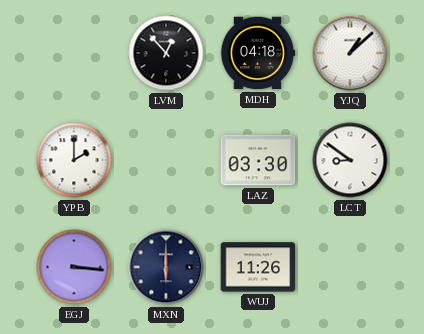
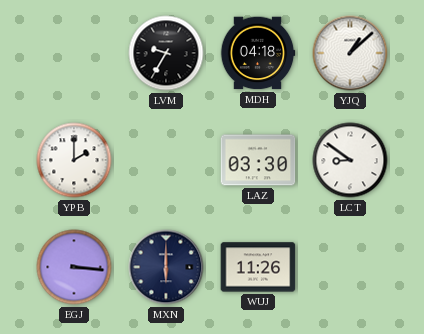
LVM: 12:53 -> 9:35 (166, 53)
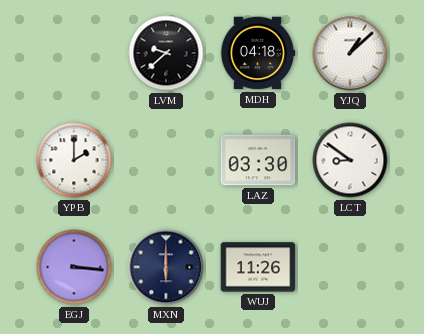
LVM: 9:35 -> 9:38 (166, 53)
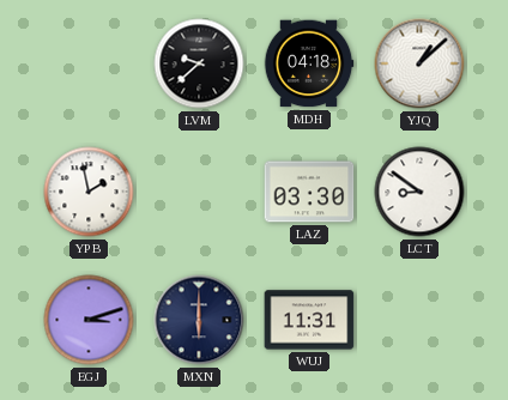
YPB: 2:00 -> 1:58 (89, 192)
EGJ: 3:16 -> 3:12 (89, 320)
WUJ: 11:26 -> 11:31 (309, 320)
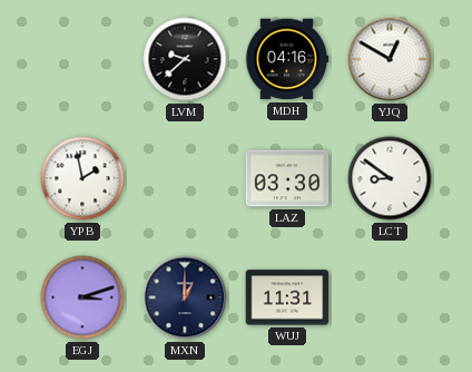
MDH: 04:18 -> 04:16 (287, 59)
YJQ: 1:08 -> 12:50 (390, 59)
MXN: 6:00 -> 1:00 (185, 297)
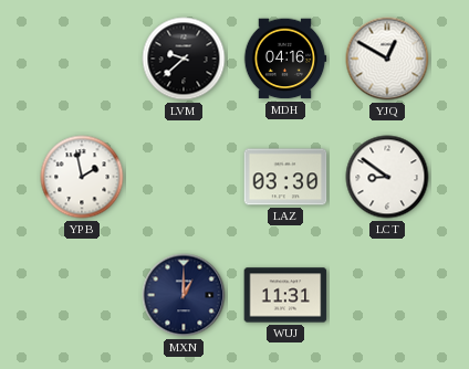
EGJ: 3:12 -> none (82, 297)
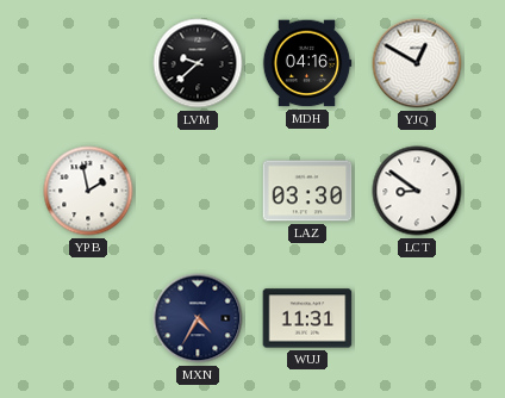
MXN: 1:00 -> 4:35 (198, 318)
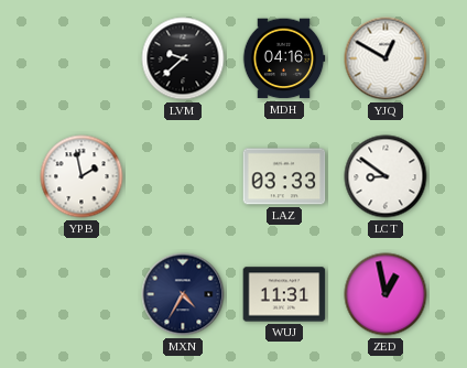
LAZ: 03:30 -> 03:33 (284, 176)
ZED: none -> 12:58 (385, 294)
